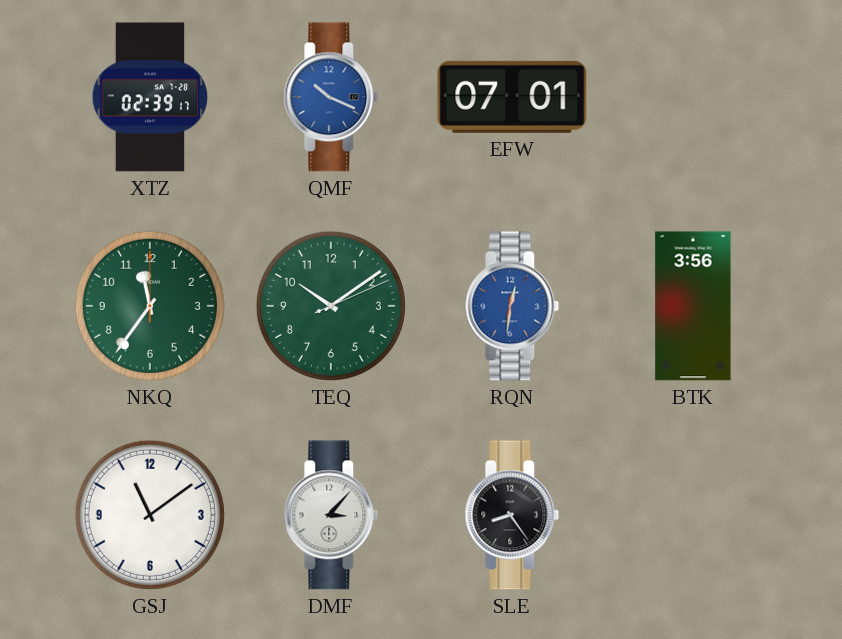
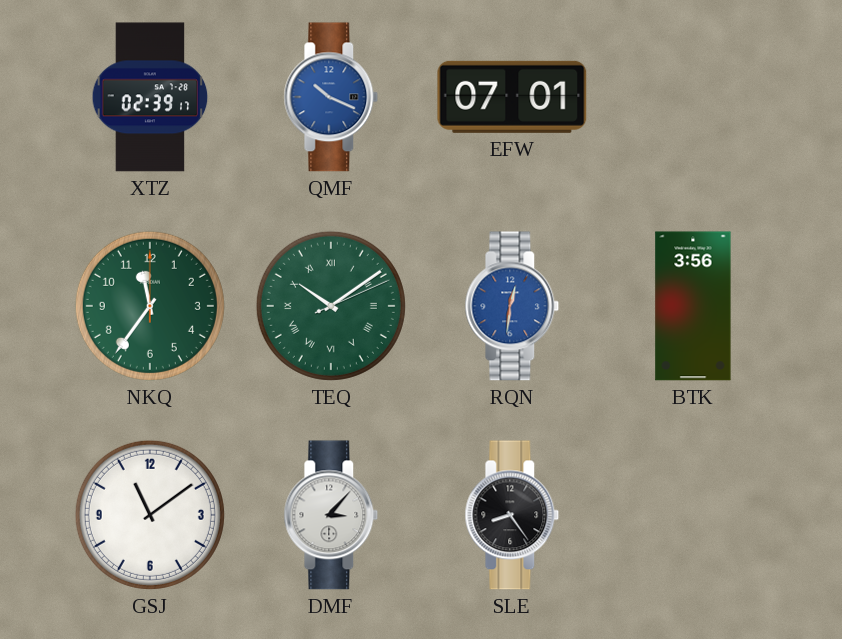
TEQ numerals: Arabic -> Roman (331, 306)
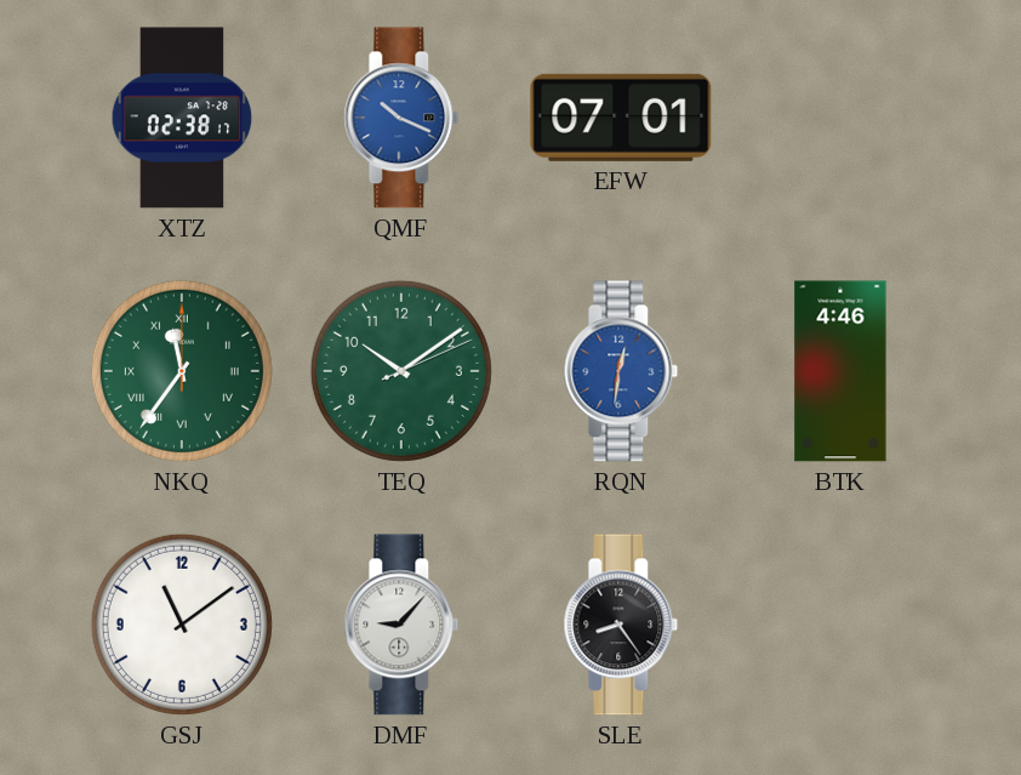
XTZ: 02:39 -> 02:38 (182, 118)
NKQ numerals: Arabic -> Roman (182, 371)
TEQ numerals: Roman -> Arabic (401, 371)
BTK: 3:56 -> 4:46 (840, 371)
DMF: 3:07 -> 9:07 (401, 625)
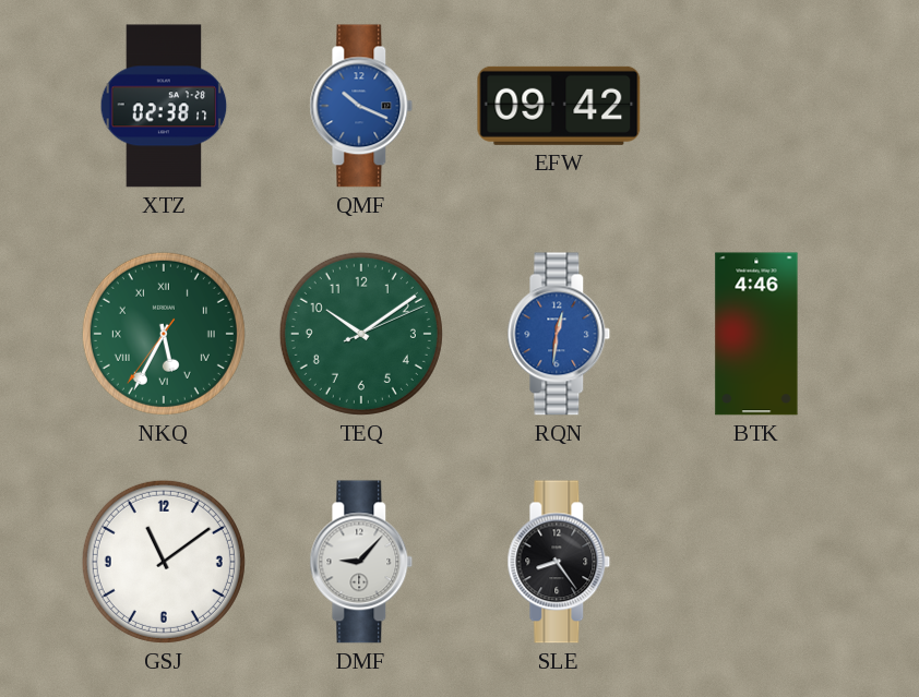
EFW: 07:01 -> 09:42 (559, 106)
NKQ: 11:36 -> 5:34 (164, 334)
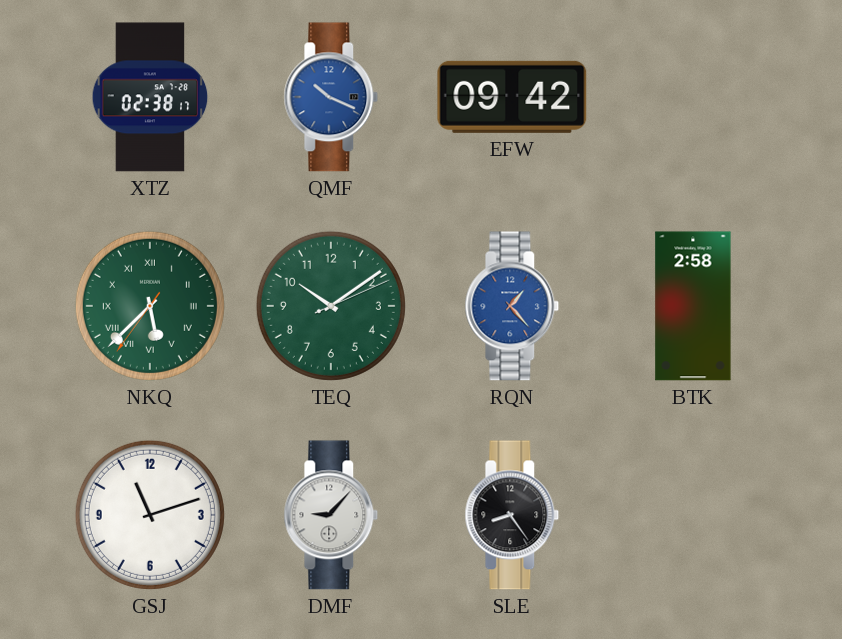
NKQ: 5:34 -> 5:37 (150, 306)
RQN: 12:31 -> 1:23 (512, 306)
BTK: 4:46 -> 2:58 (693, 306)
GSJ: 11:09 -> 11:12 (150, 515)
